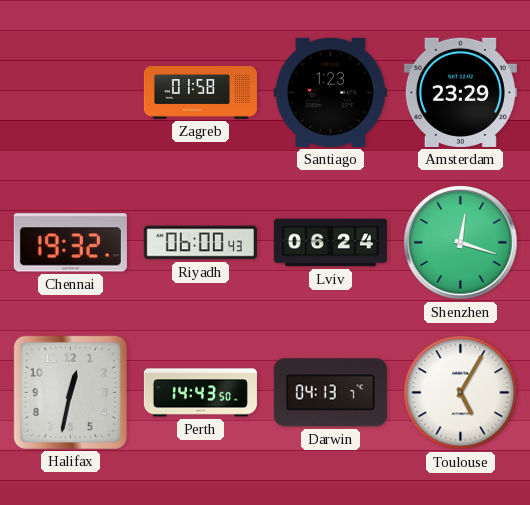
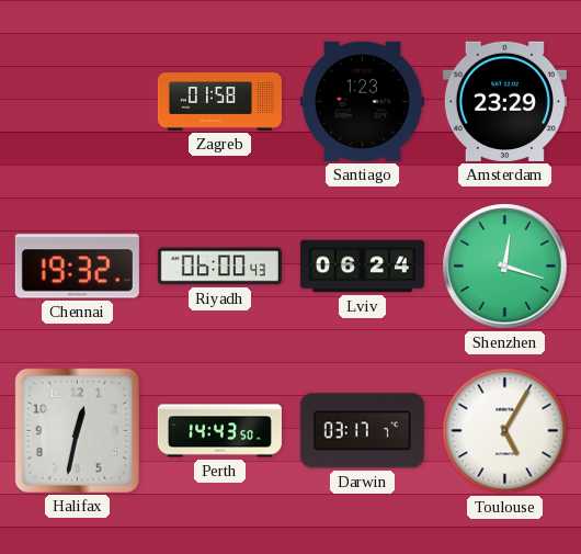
Darwin: 04:13 -> 03:17 (362, 431)
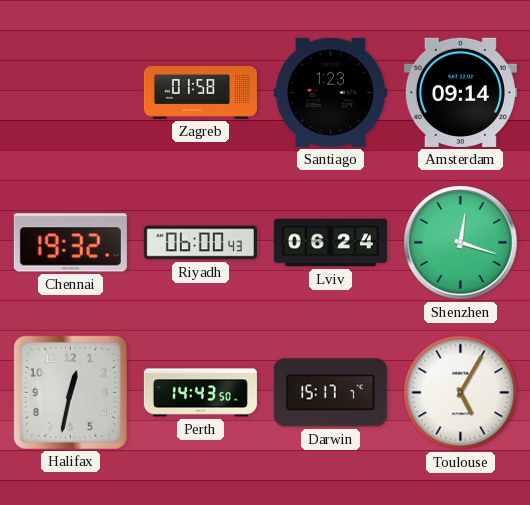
Amsterdam: 23:29 -> 09:14 (460, 92)
Darwin: 03:17 -> 15:17 (330, 393)
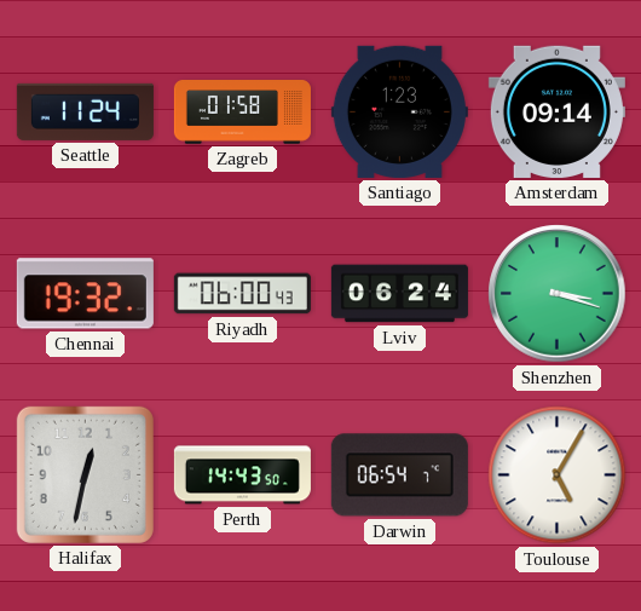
Seattle: none -> 11:24 (85, 111)
Shenzhen: 12:18 -> 3:18 (558, 294)
Darwin: 15:17 -> 06:54 (399, 475)
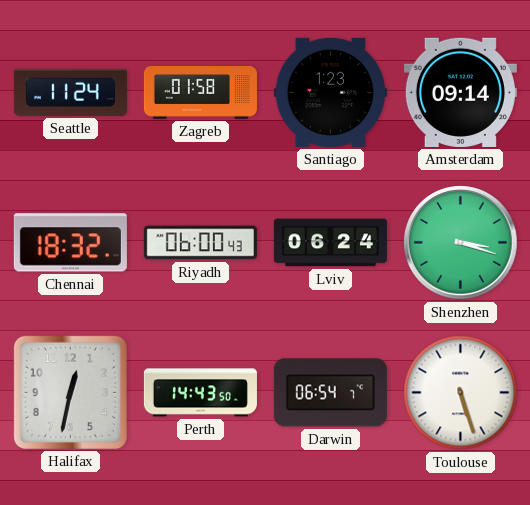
Chennai: 19:32 -> 18:32 (70, 243)
Toulouse: 5:05 -> 5:27 (461, 393)
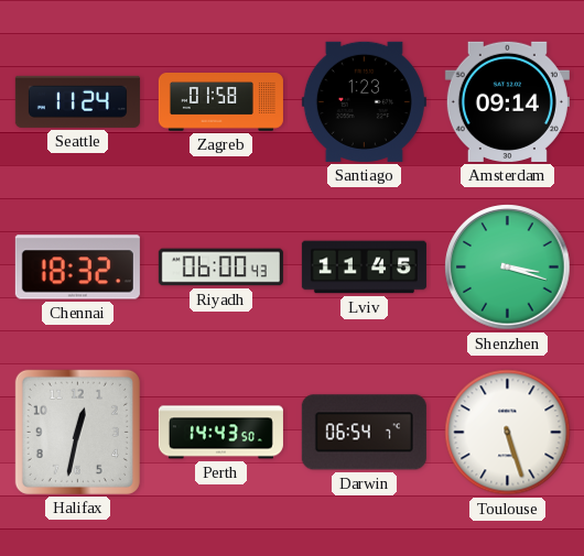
Lviv: 06:24 -> 11:45 (364, 268)
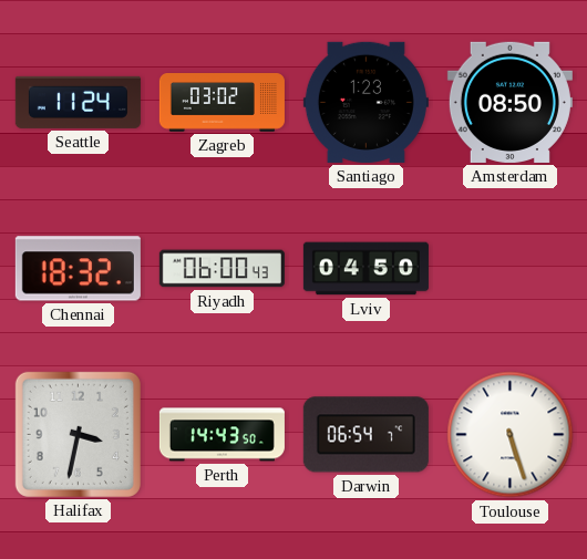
Zagreb: 01:58 -> 03:02 (222, 103)
Amsterdam: 09:14 -> 08:50 (509, 102)
Lviv: 11:45 -> 04:50 (365, 269)
Shenzhen: 3:18 -> none (508, 268)
Halifax: 12:32 -> 3:32 (78, 434)
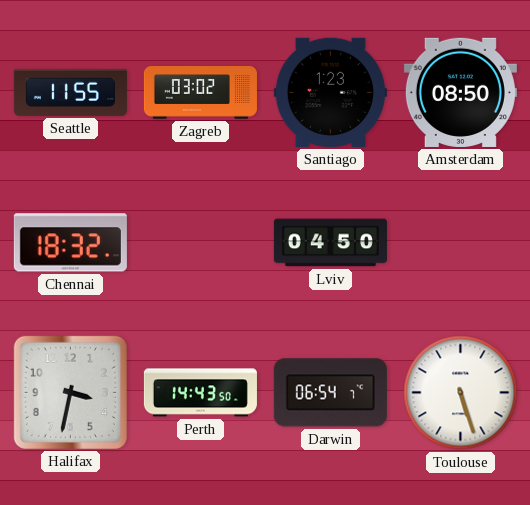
Seattle: 11:24 -> 11:55 (70, 92)
Riyadh: 06:00 -> none (222, 269)
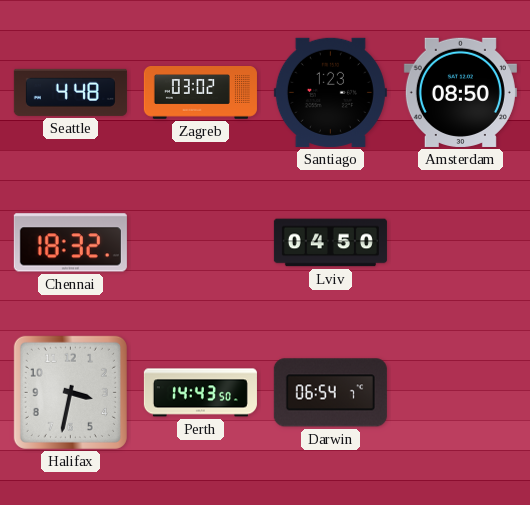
Seattle: 11:55 -> 4:48 (70, 92)
Toulouse: 5:27 -> none (461, 393)
